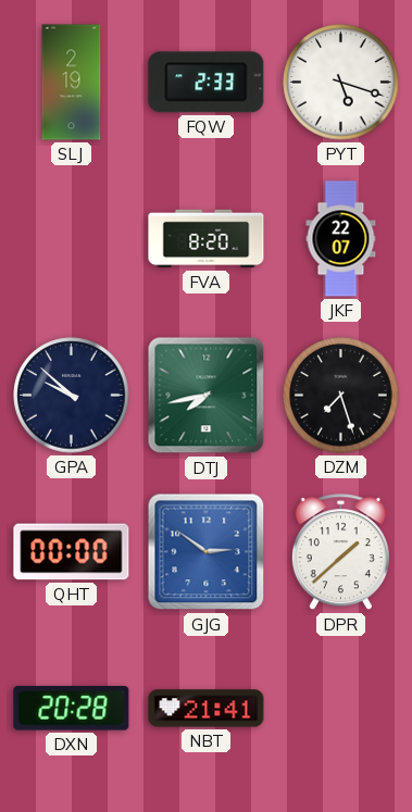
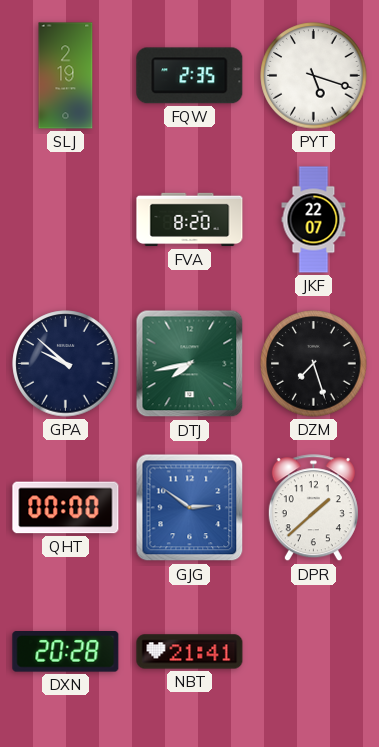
FQW: 2:33 -> 2:35 (190, 76)
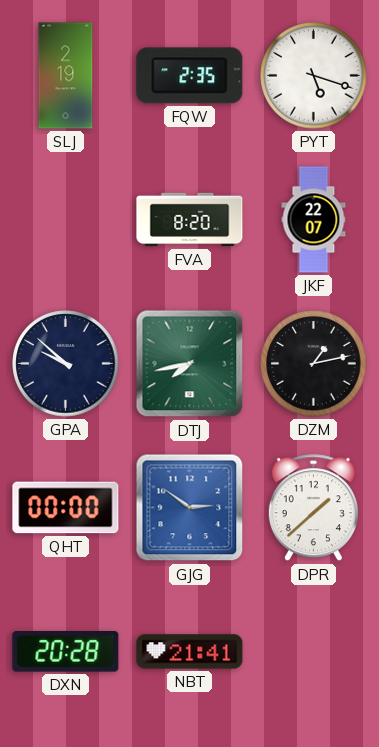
DZM: 7:27 -> 1:13 (314, 364)
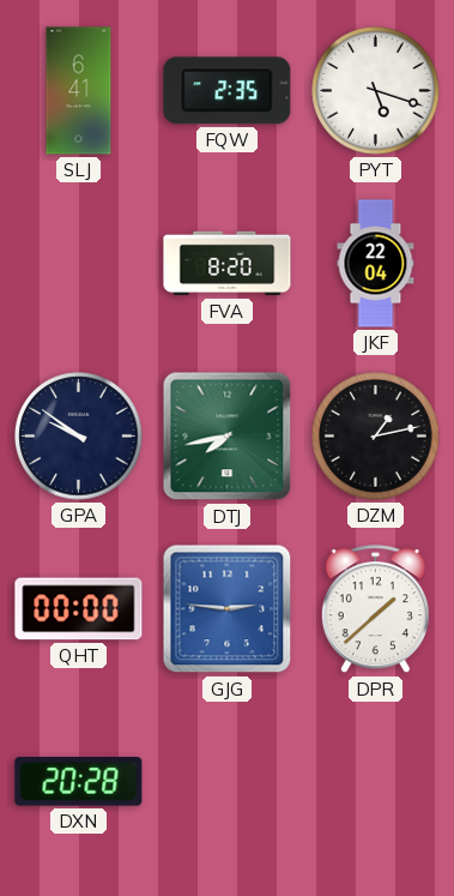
SLJ: 2:19 -> 6:41 (79, 91)
JKF: 22:07 -> 22:04 (376, 264)
GPA: 9:52 -> 9:51 (79, 437)
GJG: 2:51 -> 2:46 (228, 609)
NBT: 21:41 -> none (190, 652)
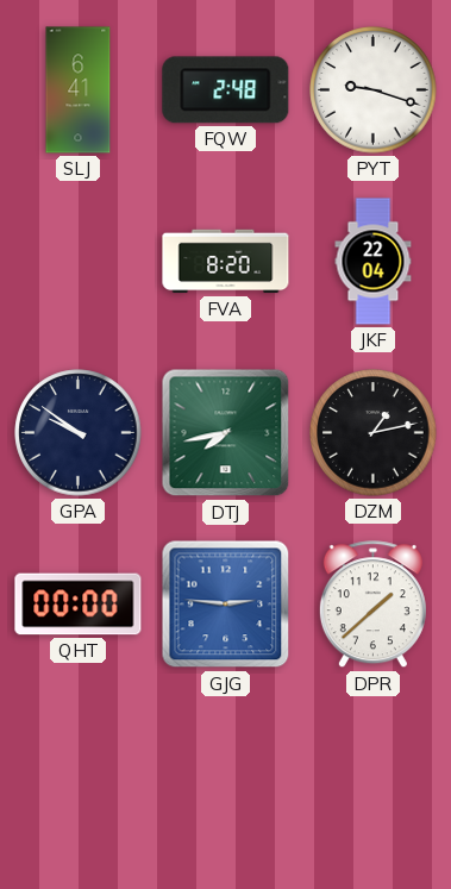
FQW: 2:35 -> 2:48 (226, 90)
PYT: 5:18 -> 9:18 (374, 90)
DXN: 20:28 -> none (79, 782)
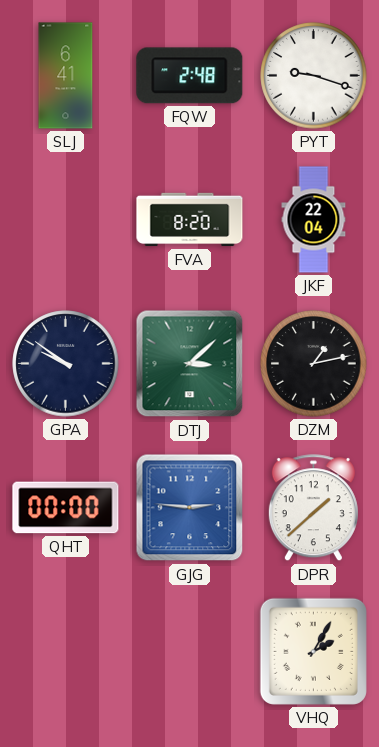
DTJ: 7:43 -> 3:08 (190, 364)
VHQ: none -> 2:05 (313, 651)
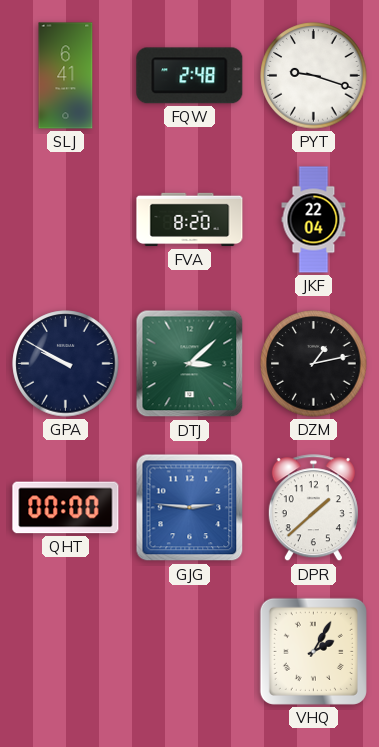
GPA: 9:51 -> 9:50 (66, 364)
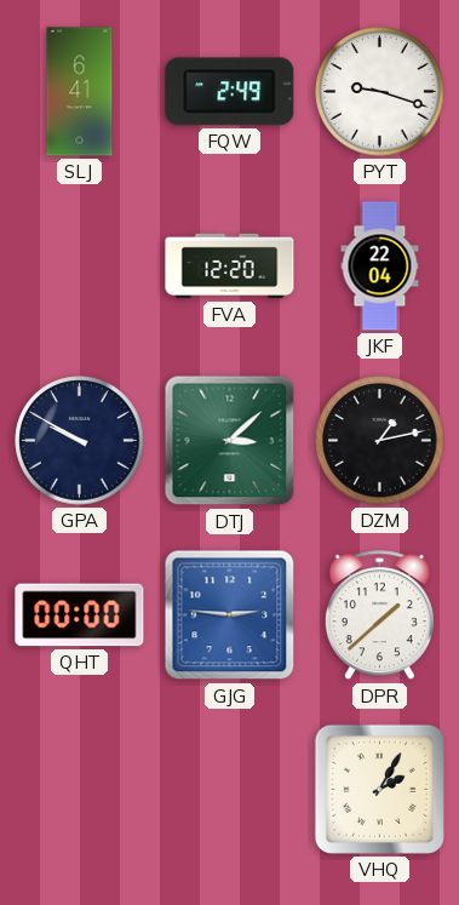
FQW: 2:48 -> 2:49 (230, 92)
FVA: 8:20 -> 12:20 (230, 267)
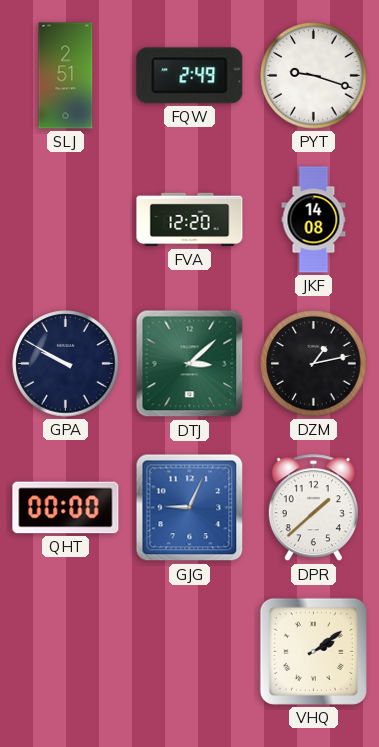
SLJ: 6:41 -> 2:51 (66, 76)
JKF: 22:04 -> 14:08 (314, 220)
GJG: 2:46 -> 9:04 (190, 508)
VHQ: 2:05 -> 2:09 (313, 651)
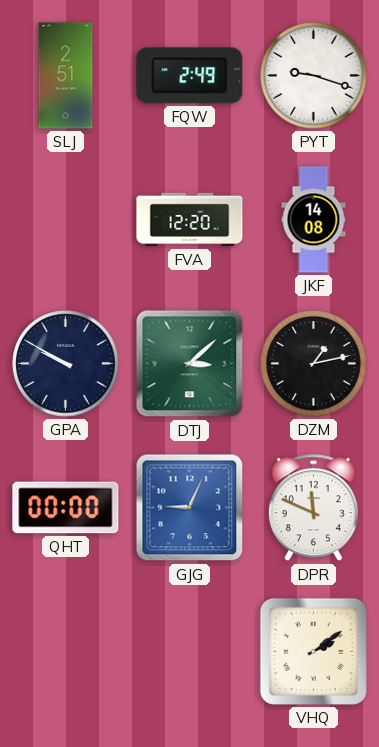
DPR: 1:38 -> 11:49 (313, 508)
